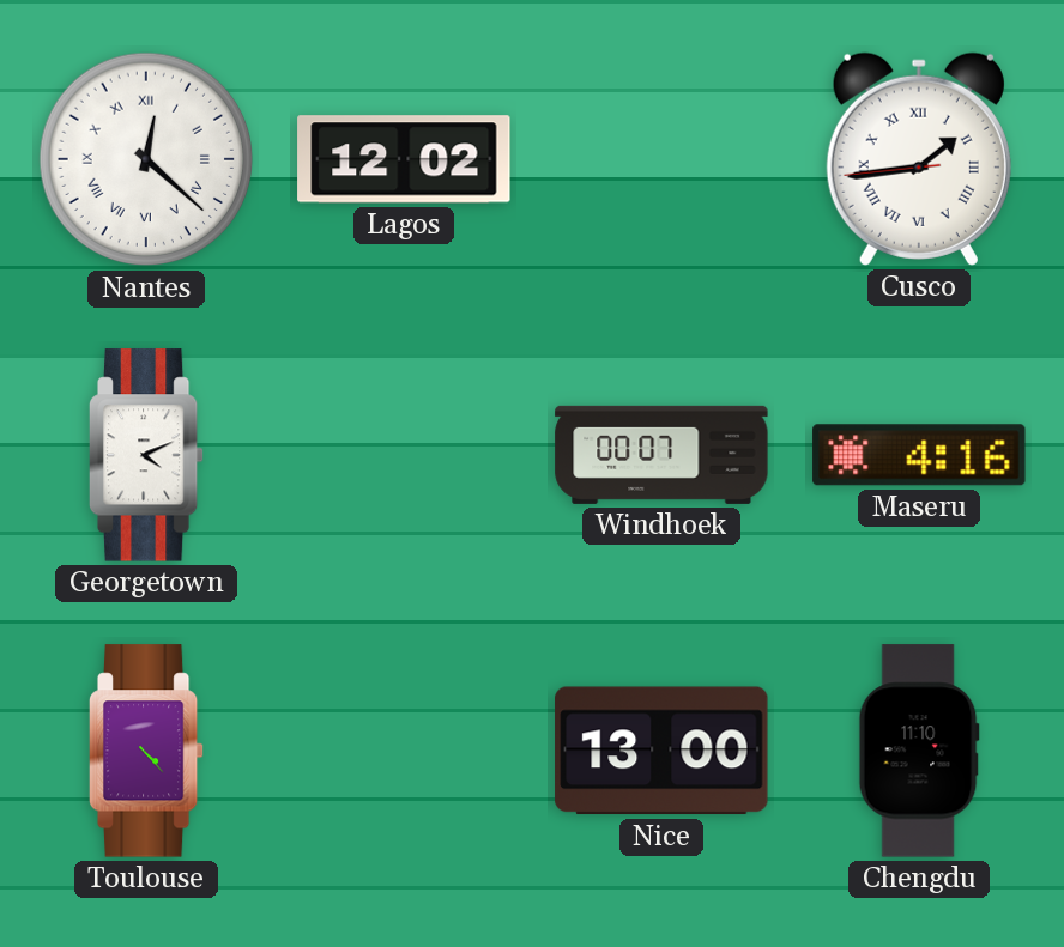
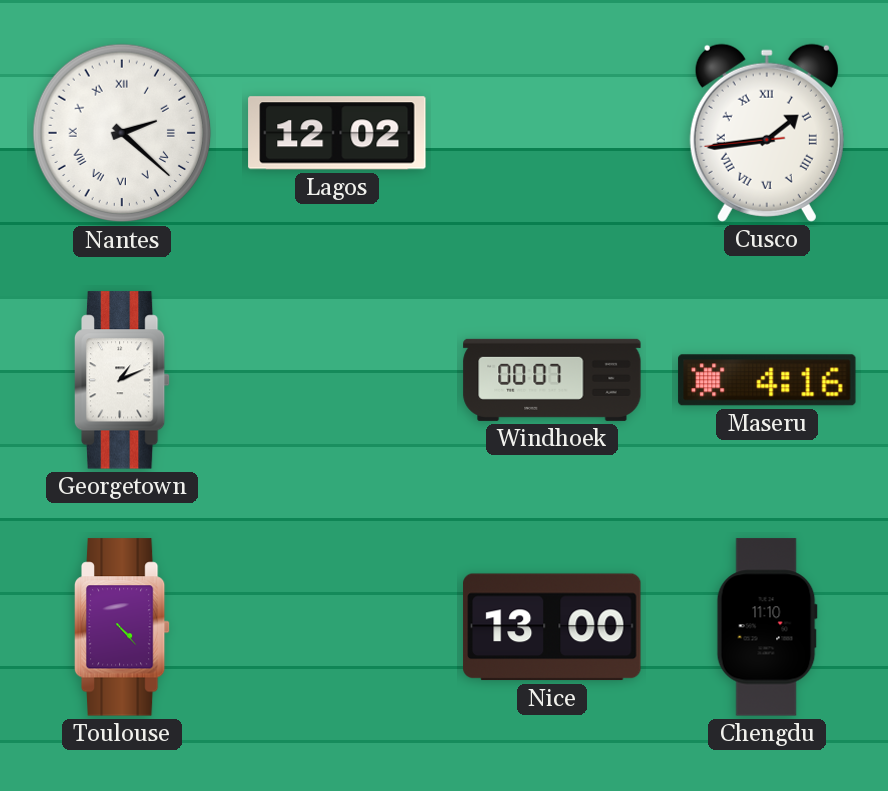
Nantes: 12:22 -> 2:22 (122, 133)
Georgetown: 4:11 -> 1:11 (122, 380)
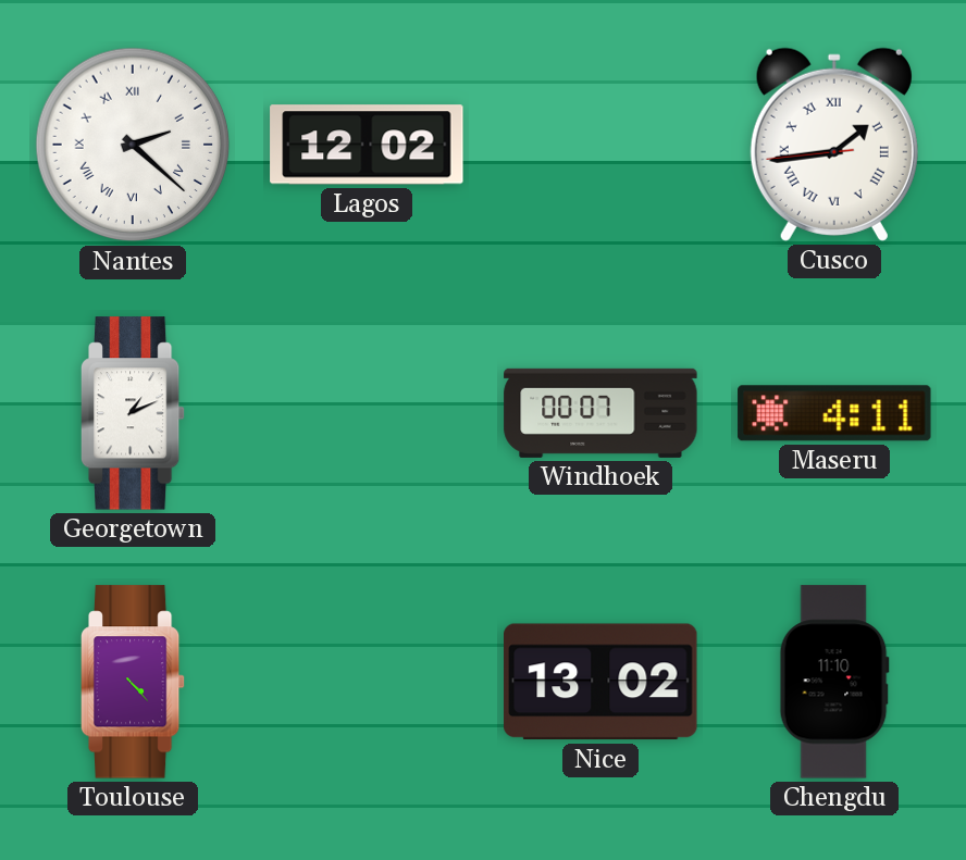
Maseru: 4:16 -> 4:11 (834, 413)
Nice: 13:00 -> 13:02 (600, 682)
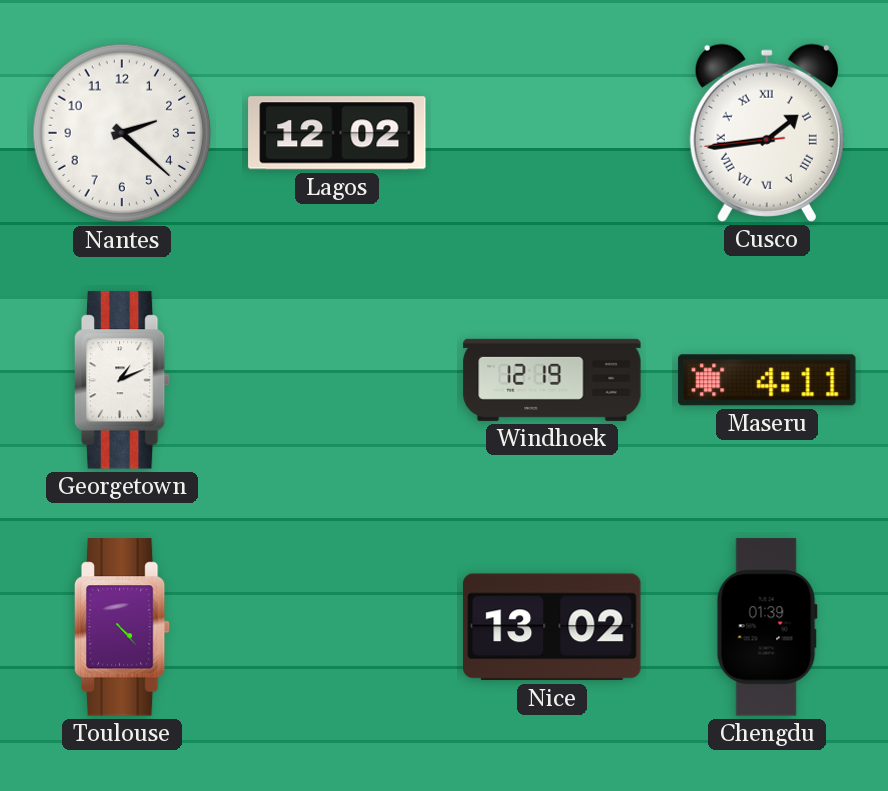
Nantes numerals: Roman -> Arabic (122, 133)
Windhoek: 00:07 -> 12:19 (552, 380)
Chengdu: 11:10 -> 01:39 (767, 627)
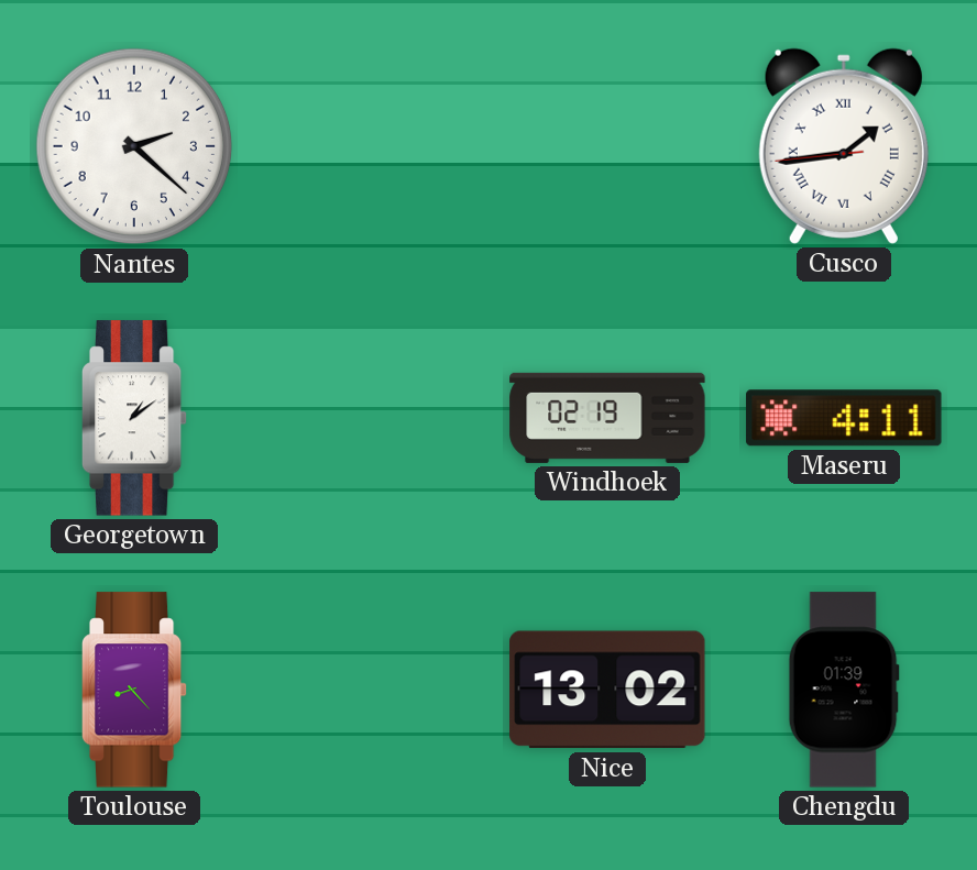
Lagos: 12:02 -> none (337, 133)
Georgetown: 1:11 -> 1:09 (134, 418)
Windhoek: 12:19 -> 02:19 (607, 418)
Toulouse: 4:23 -> 8:23 (134, 690)
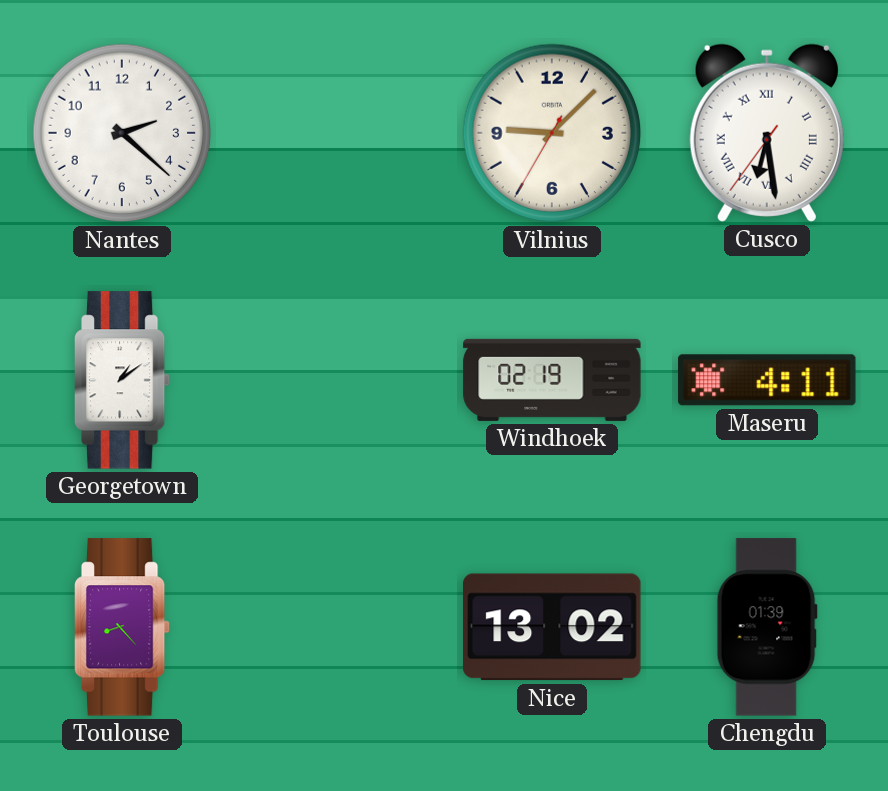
Vilnius: none -> 9:07 (552, 133)
Cusco: 1:43 -> 6:28 (767, 133)
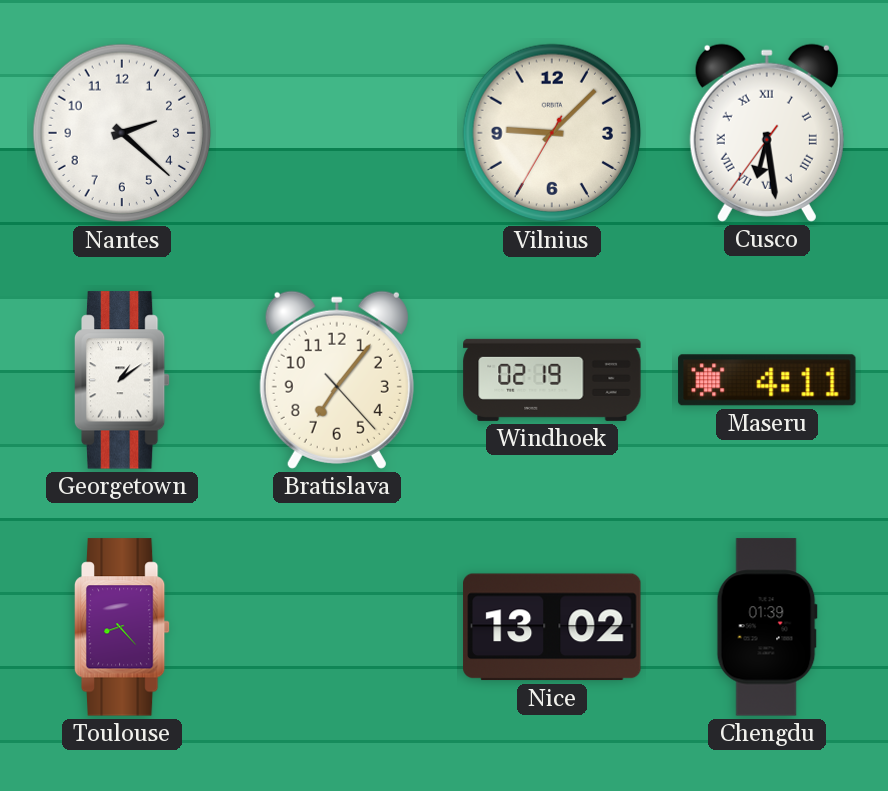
Bratislava: none -> 7:06 (337, 380)
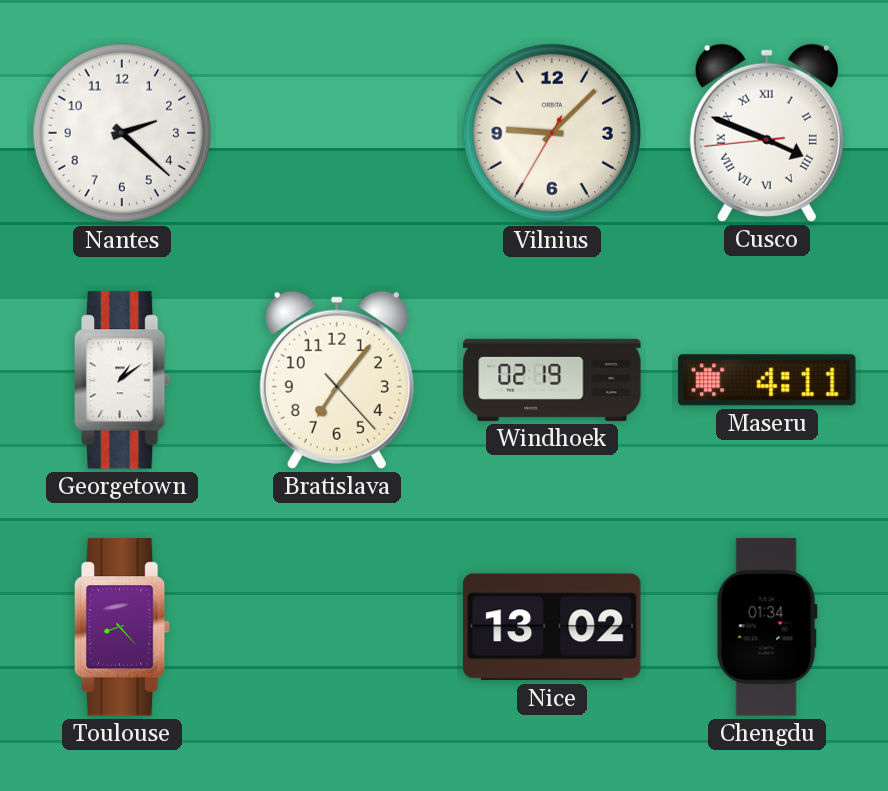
Cusco: 6:28 -> 3:48 (767, 133)
Chengdu: 01:39 -> 01:34 (767, 627)
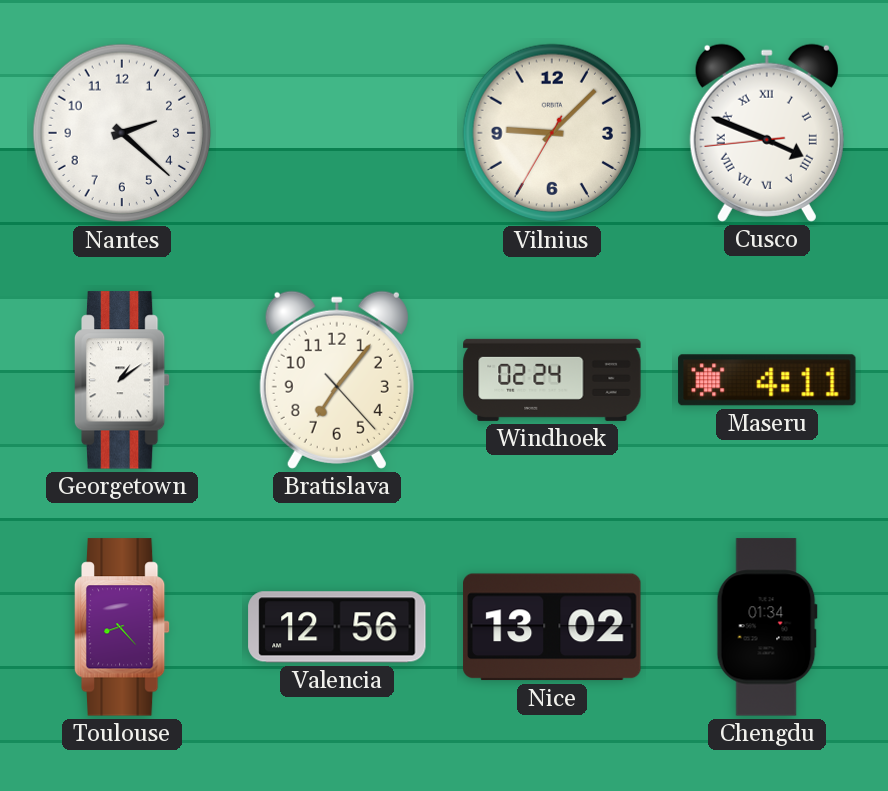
Windhoek: 02:19 -> 02:24 (552, 380)
Valencia: none -> 12:56 (337, 627)
